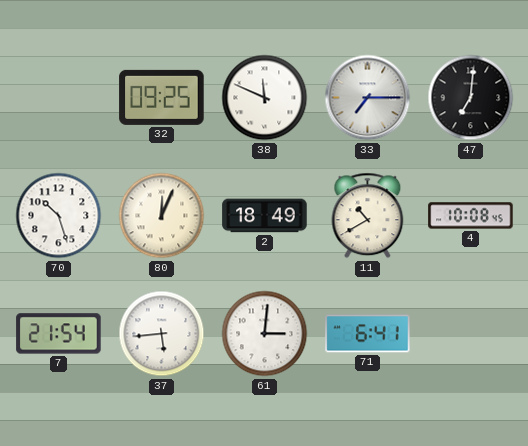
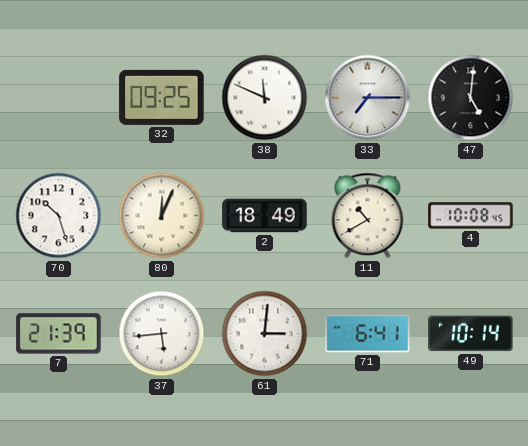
47: 7:01 -> 5:01 (471, 98)
7: 21:54 -> 21:39 (59, 334)
49: none -> 10:14 (471, 334)
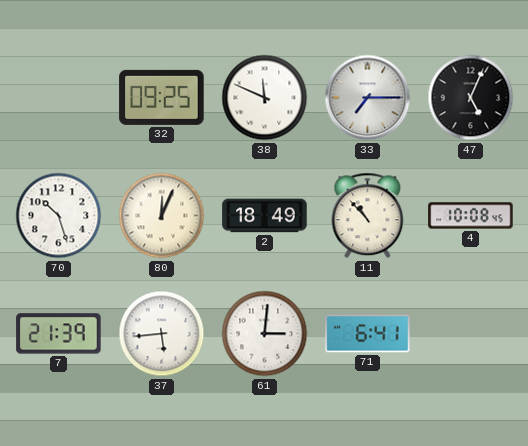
47: 5:01 -> 5:04 (471, 98)
11: 10:40 -> 10:53 (368, 216)
49: 10:14 -> none (471, 334)
